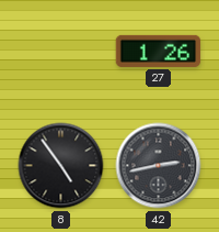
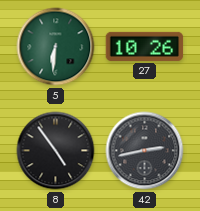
5: none -> 6:31 (56, 47)
27: 1:26 -> 10:26 (145, 46)
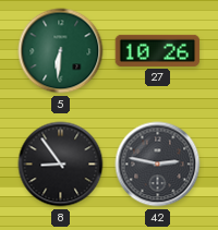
8: 4:54 -> 8:54 (61, 165)
42: 2:43 -> 2:47 (158, 165)
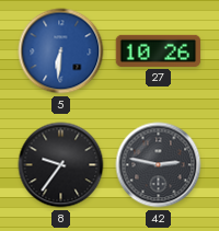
5 dial: green -> blue (61, 51)
8: 8:54 -> 9:36 (61, 165)
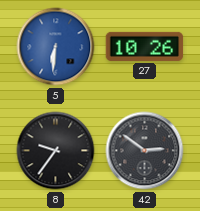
42: 2:47 -> 2:51 (145, 151)
